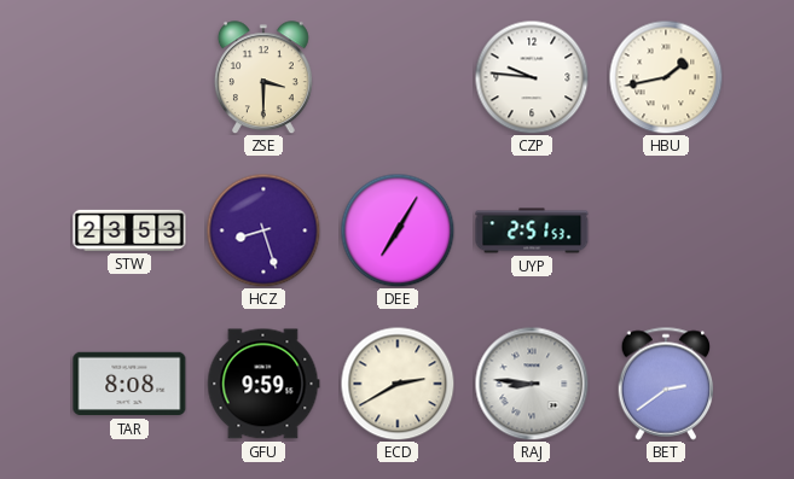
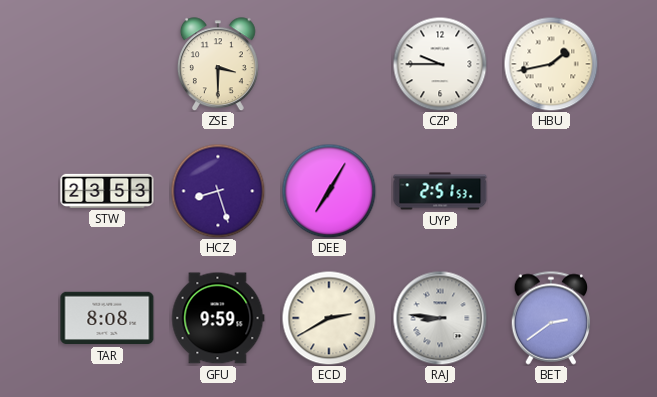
CZP: 9:46 -> 9:45 (440, 64)
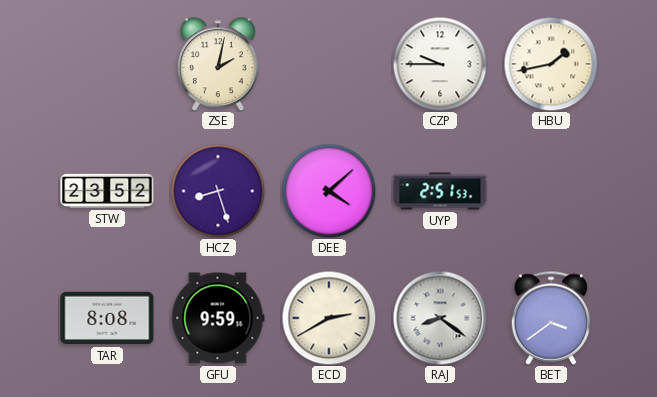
ZSE: 3:30 -> 2:02 (218, 64)
STW: 23:53 -> 23:52 (107, 191)
DEE: 7:05 -> 4:08 (329, 191)
RAJ: 8:46 -> 8:21 (440, 318)
BET: 2:39 -> 3:39 (551, 318)
